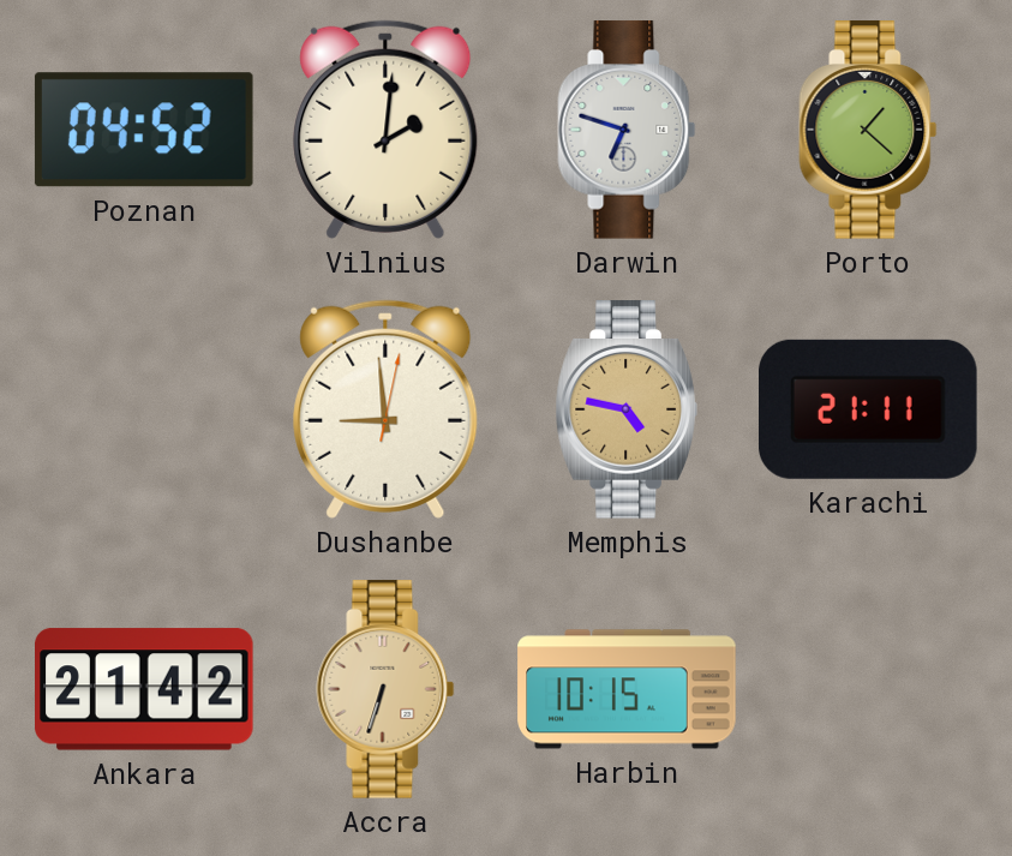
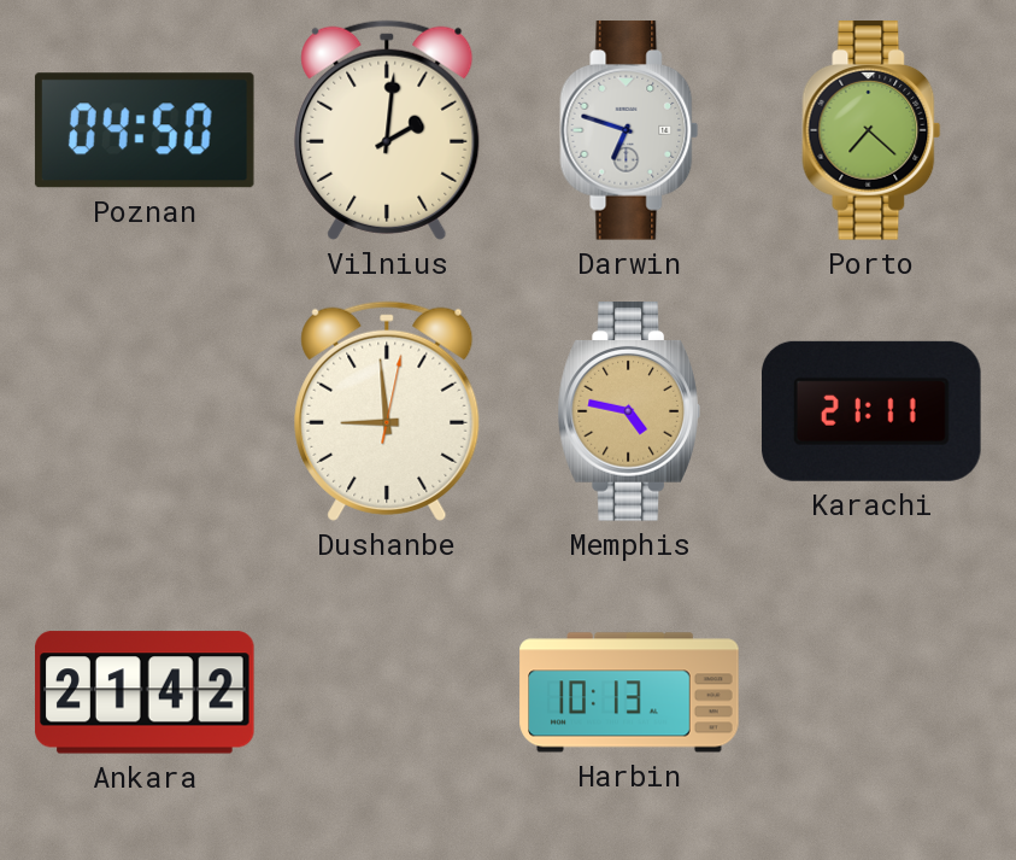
Poznan: 04:52 -> 04:50 (145, 130)
Porto: 1:22 -> 7:22 (871, 130)
Accra: 6:33 -> none (385, 689)
Harbin: 10:15 -> 10:13 (629, 692)
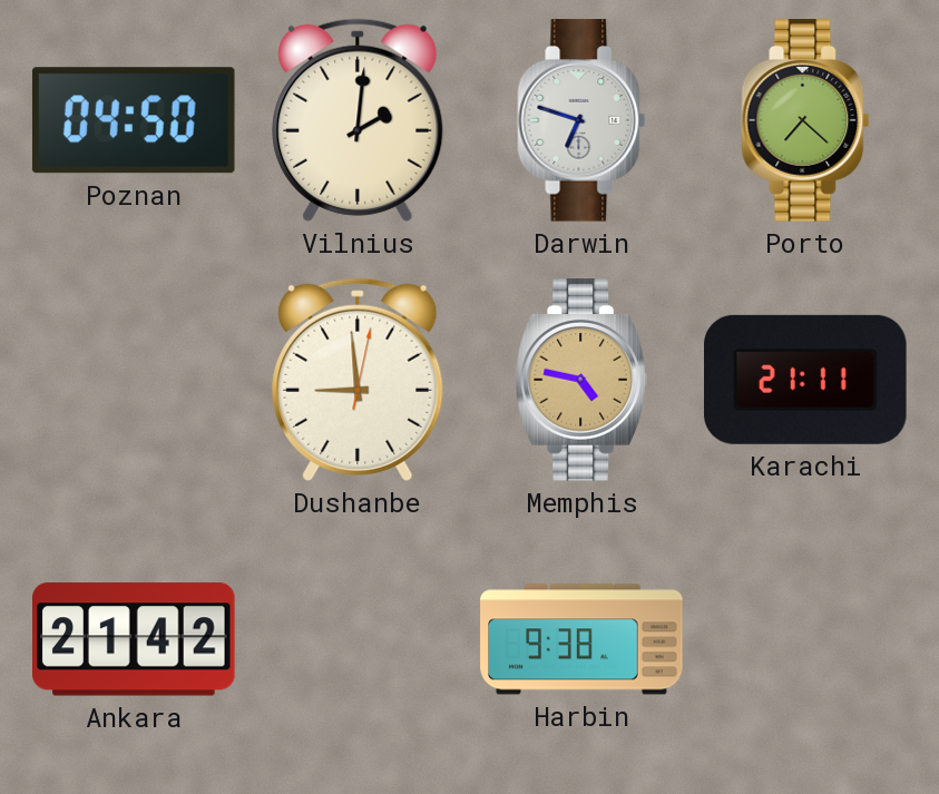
Harbin: 10:13 -> 9:38 (581, 639)
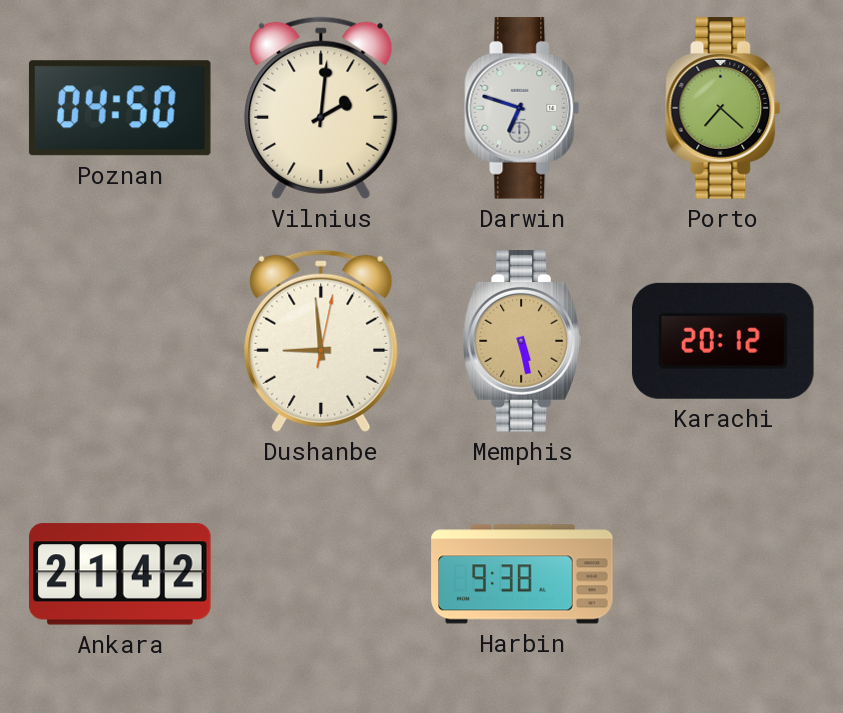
Memphis: 4:47 -> 5:28 (522, 341)
Karachi: 21:11 -> 20:12 (724, 341)
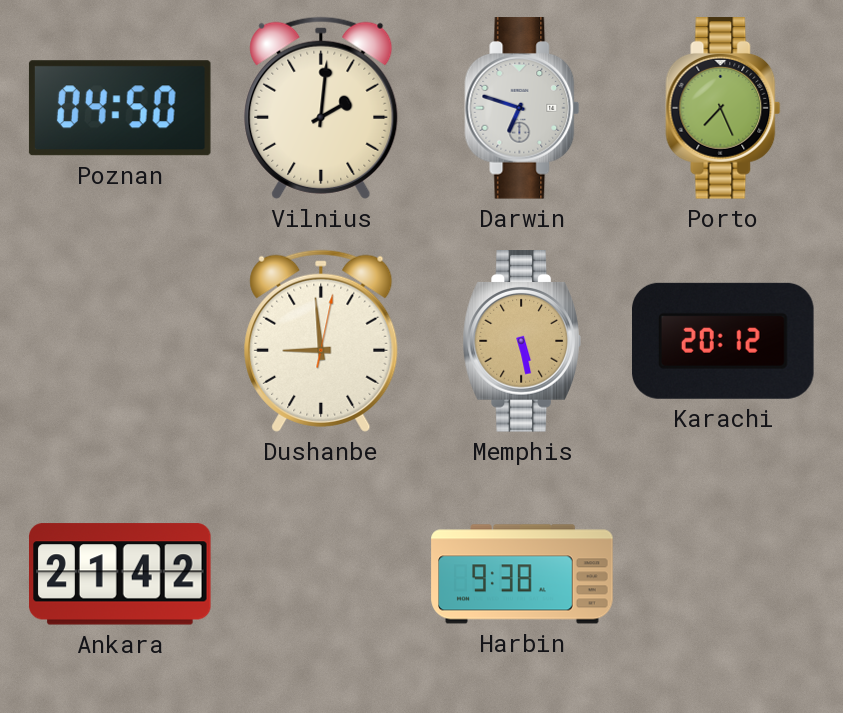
Porto: 7:22 -> 7:26 (723, 108)
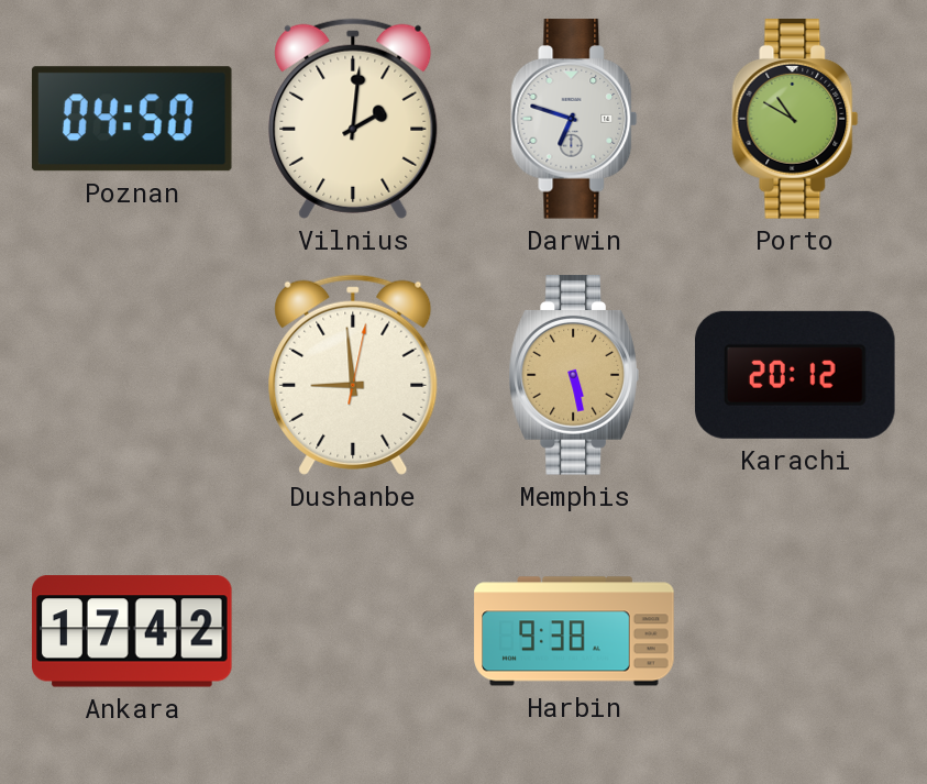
Porto: 7:26 -> 10:50 (795, 119)
Ankara: 21:42 -> 17:42 (133, 631)
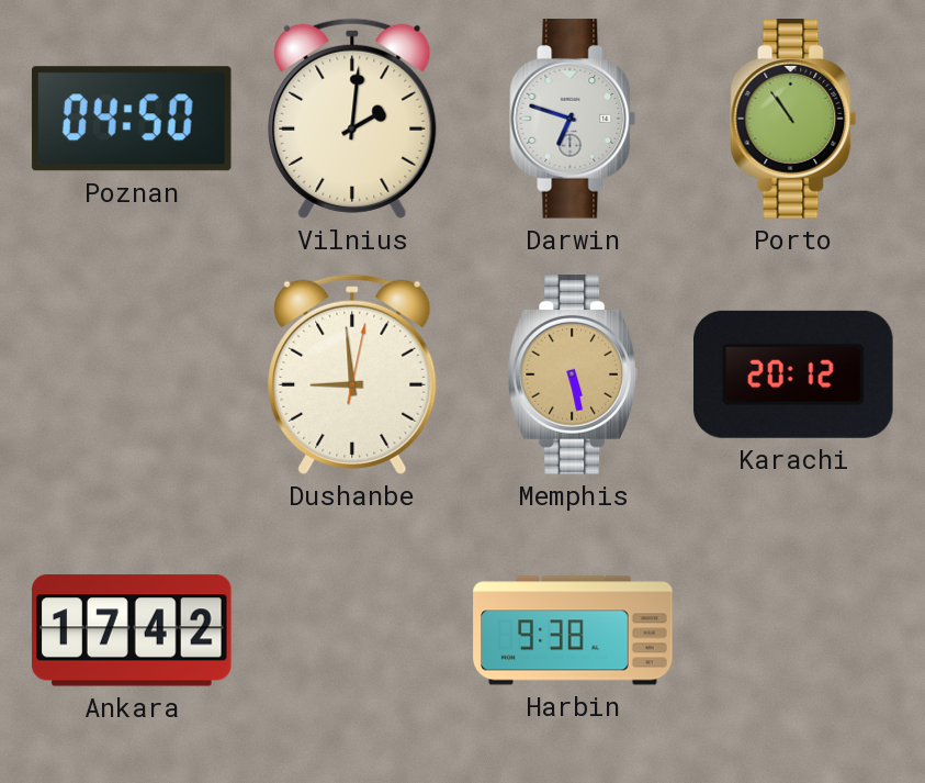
Porto: 10:50 -> 10:54 (793, 119)
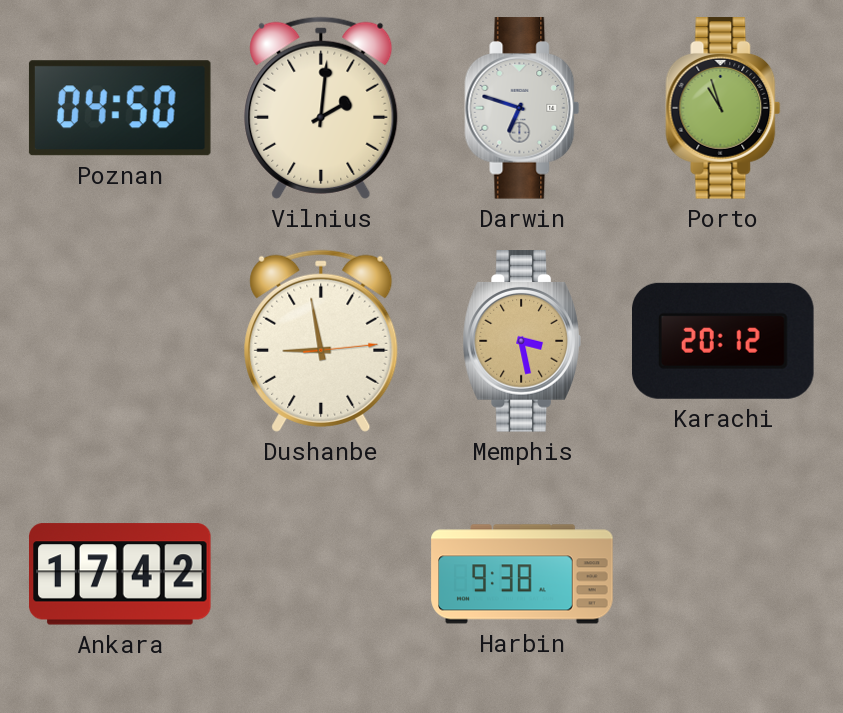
Porto: 10:54 -> 10:57 (723, 108)
Dushanbe: 8:59 -> 8:58 (321, 341)
Memphis: 5:28 -> 3:28 (522, 341)
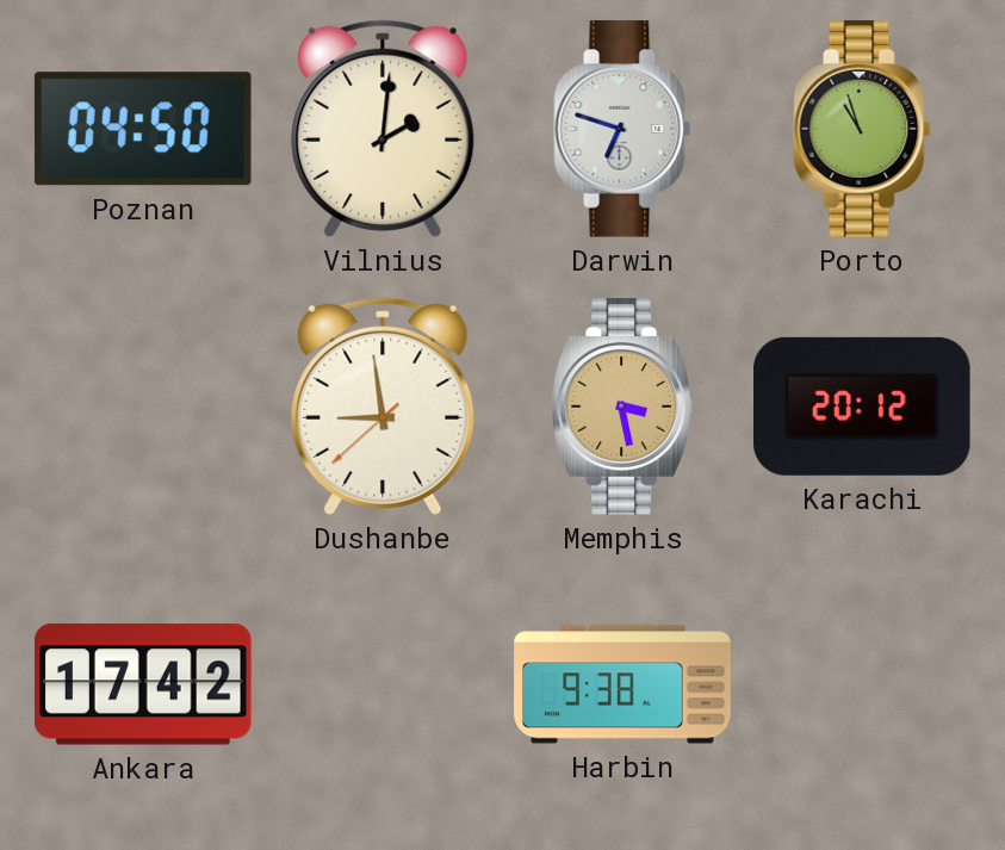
Dushanbe: 8:58:14 -> 8:58:38 (383, 407)
